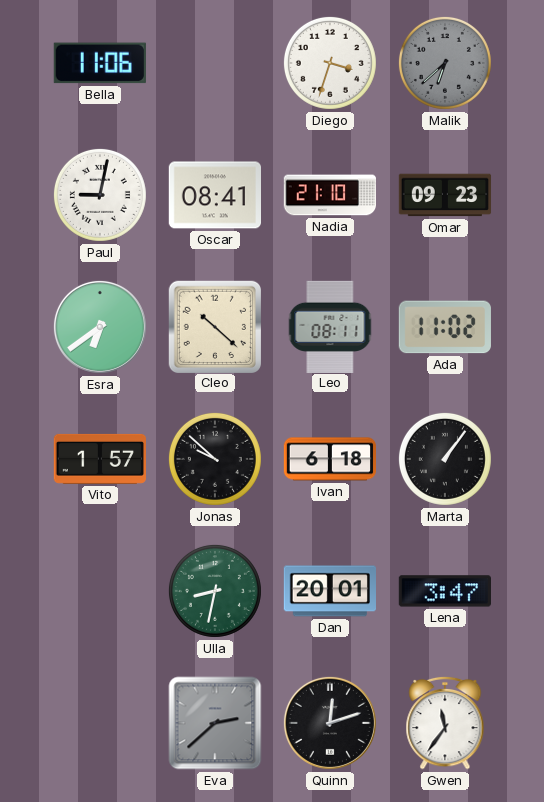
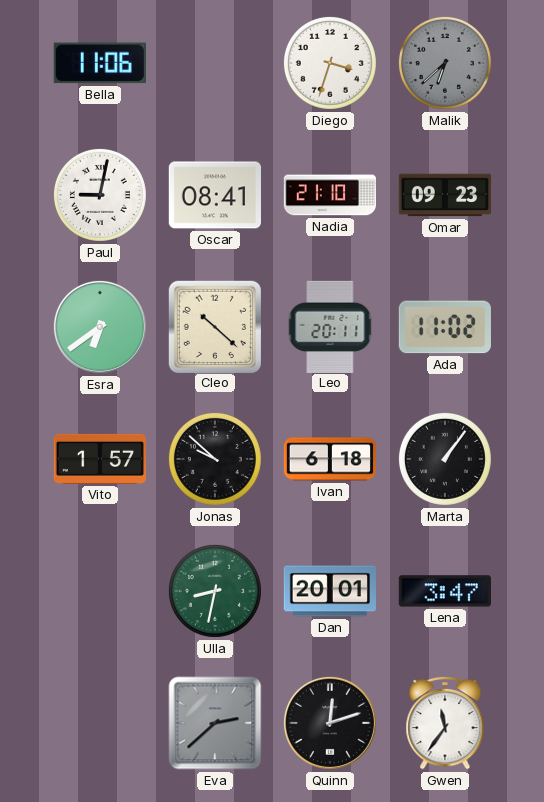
Leo: 08:11 -> 20:11 (330, 326)
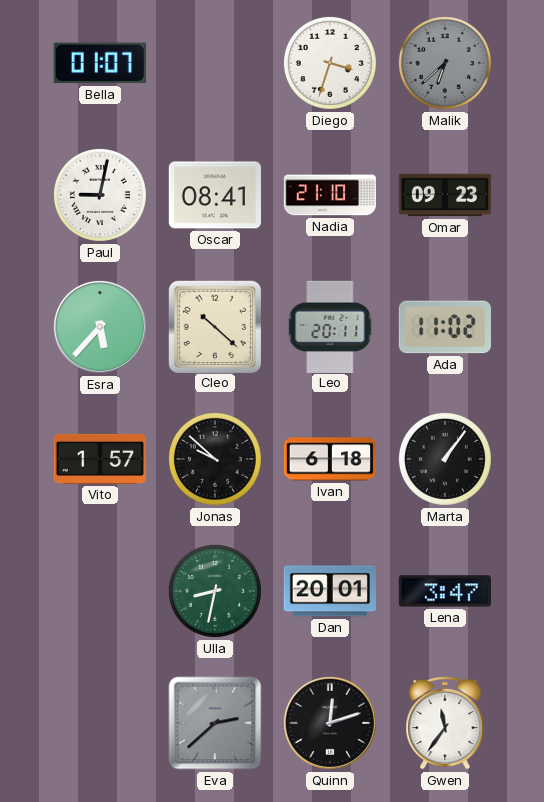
Bella: 11:06 -> 01:07 (100, 63)
Esra: 6:39 -> 5:37 (100, 327)
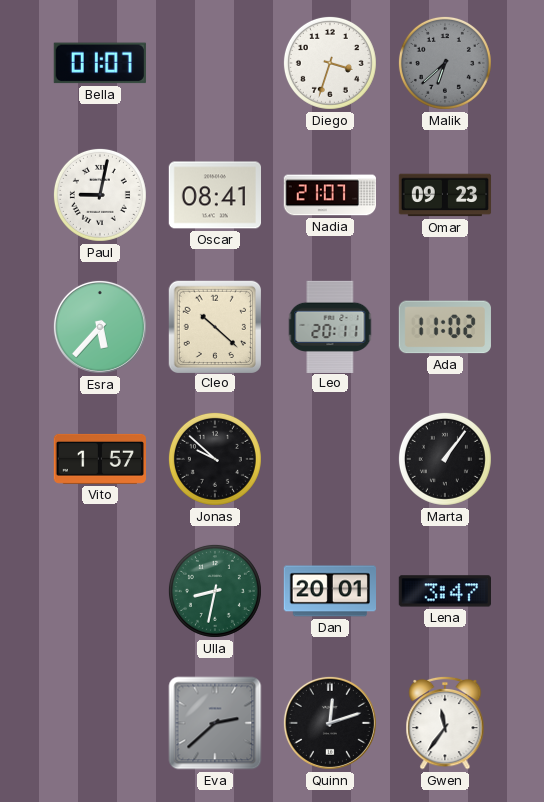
Nadia: 21:10 -> 21:07 (329, 195)
Ivan: 6:18 -> none (329, 459)
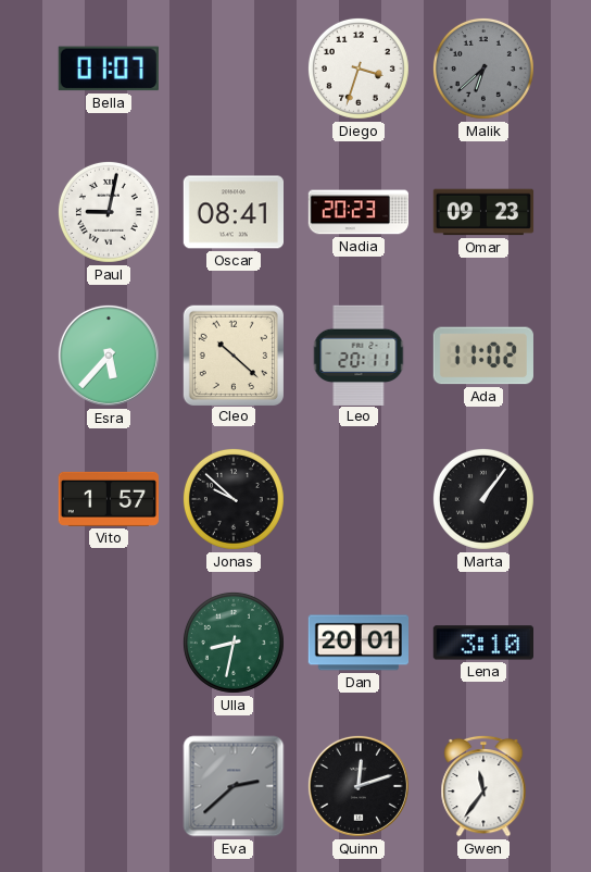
Nadia: 21:07 -> 20:23 (357, 212)
Lena: 3:47 -> 3:10 (482, 643)
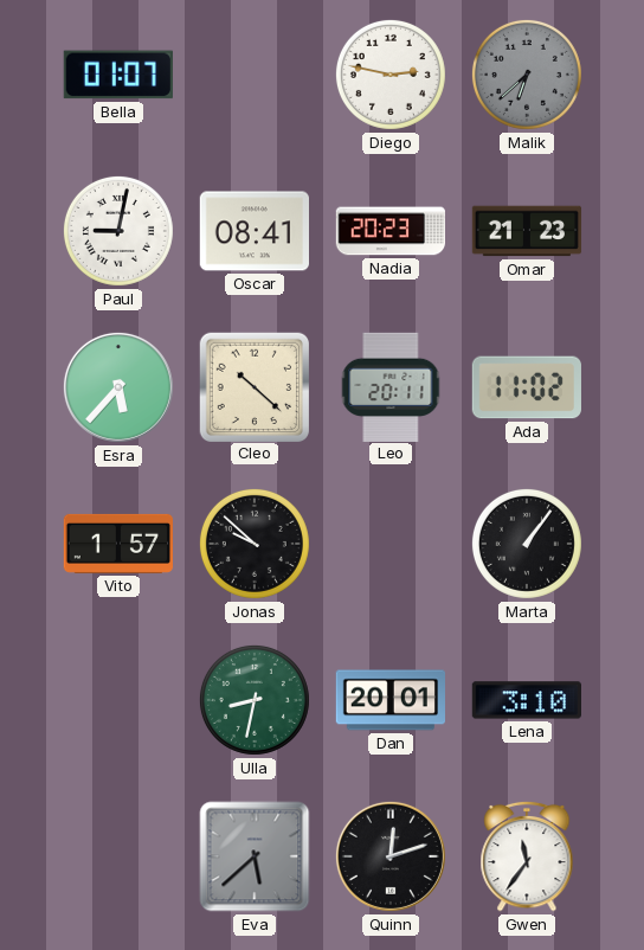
Diego: 3:33 -> 2:47 (391, 75)
Omar: 09:23 -> 21:23 (527, 231)
Eva: 2:38 -> 5:38 (255, 856)
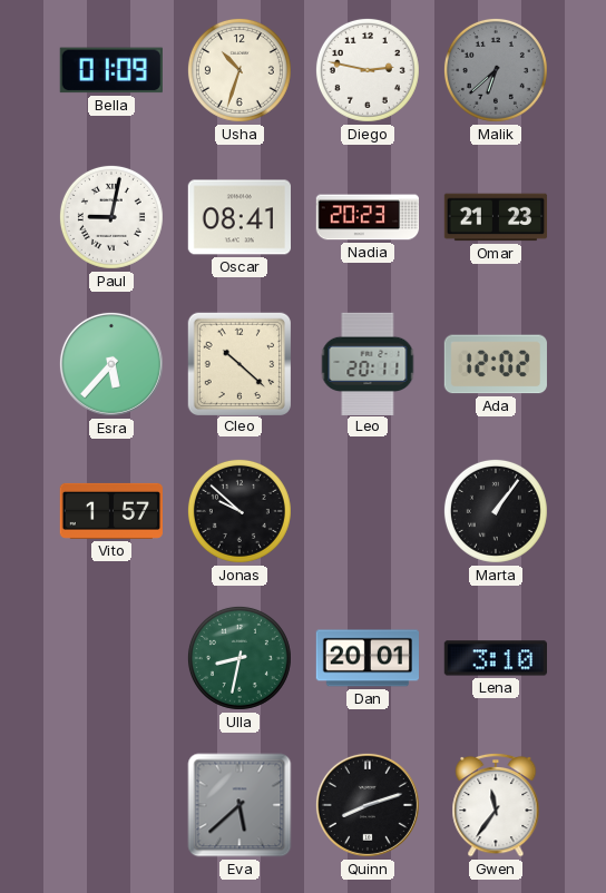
Bella: 01:07 -> 01:09 (111, 70)
Usha: none -> 10:33 (240, 70)
Ada: 11:02 -> 12:02 (496, 364)
Quinn: 12:12 -> 8:12 (368, 805)
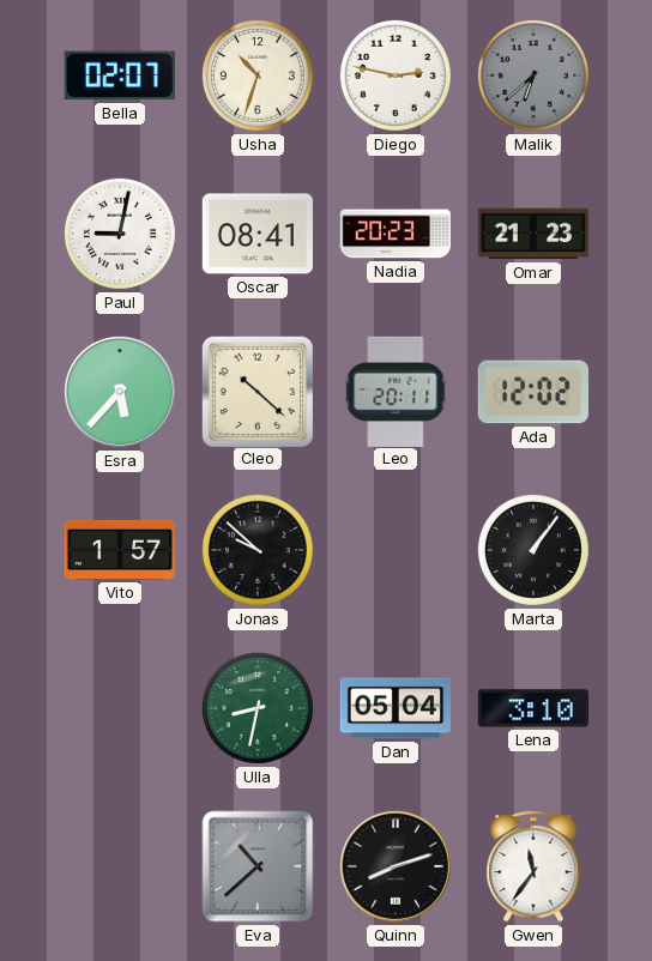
Bella: 01:09 -> 02:07 (120, 75)
Dan: 20:01 -> 05:04 (394, 708)
Eva: 5:38 -> 10:38 (258, 866)
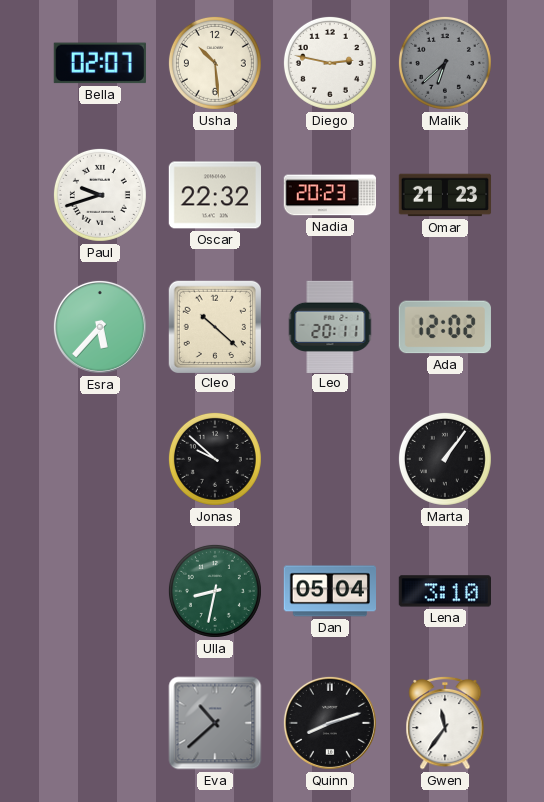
Usha: 10:33 -> 10:29 (215, 63)
Paul: 9:02 -> 9:42 (100, 195)
Oscar: 08:41 -> 22:32 (214, 195)
Vito: 1:57 -> none (119, 550)
